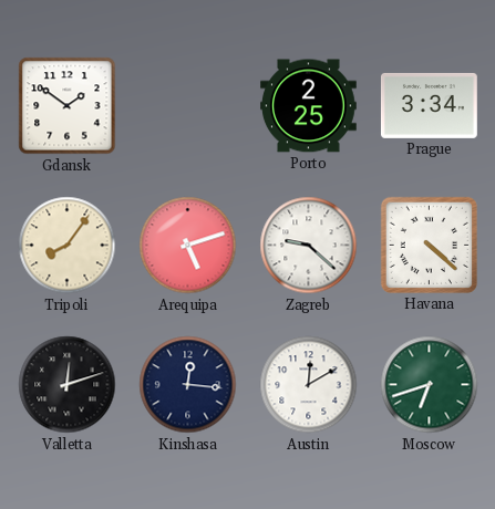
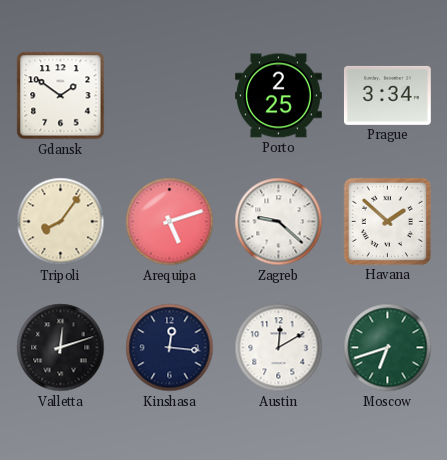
Havana: 4:22 -> 1:52 (387, 221)
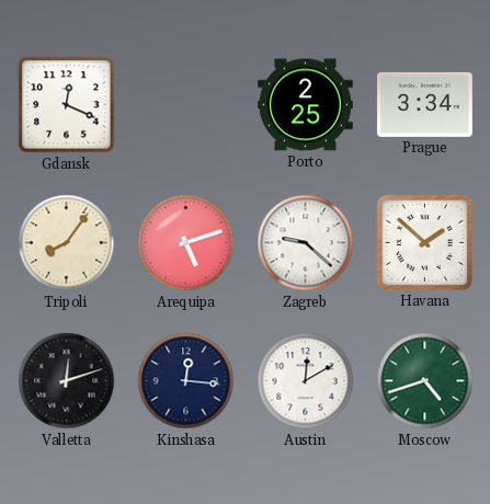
Gdansk: 1:51 -> 12:19 (67, 105)
Moscow: 6:42 -> 4:42 (425, 381)
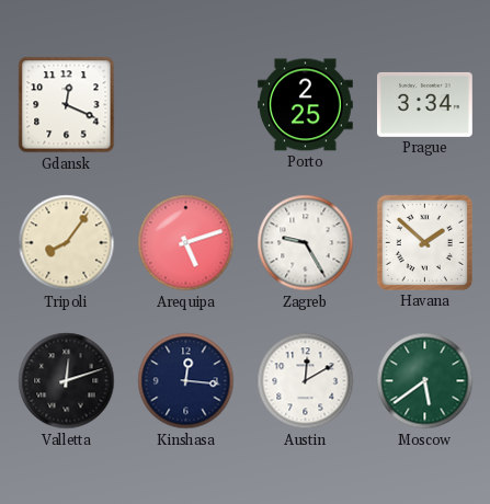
Zagreb: 9:22 -> 9:25 (306, 243)
Moscow: 4:42 -> 5:39 (425, 381)
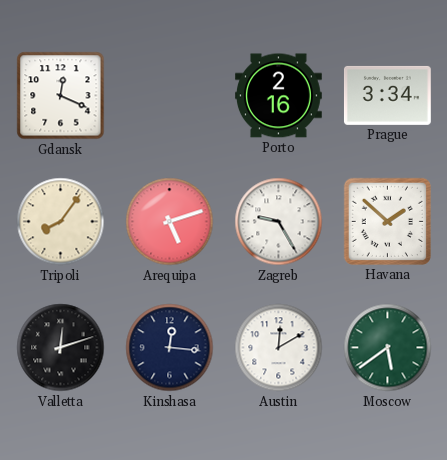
Porto: 2:25 -> 2:16 (279, 96)
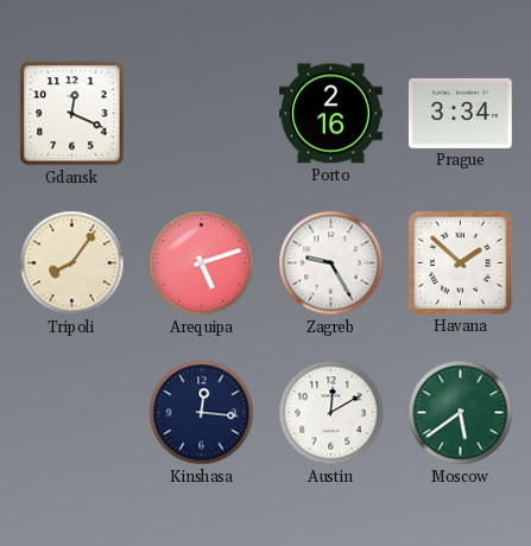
Valletta: 12:12 -> none (61, 348)
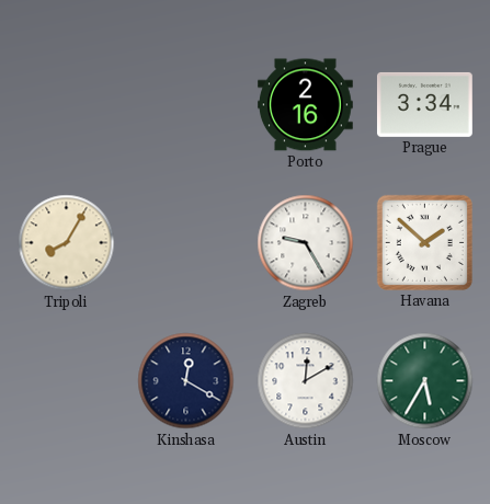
Gdansk: 12:19 -> none (72, 114)
Tripoli: 8:06 -> 8:05 (67, 243)
Arequipa: 5:12 -> none (202, 264)
Kinshasa: 12:16 -> 12:20 (186, 381)
Moscow: 5:39 -> 5:35 (425, 381)
